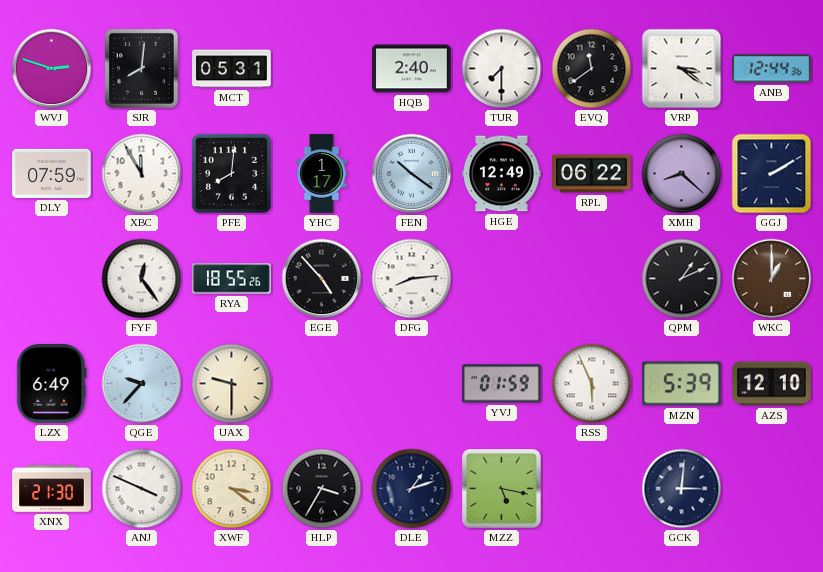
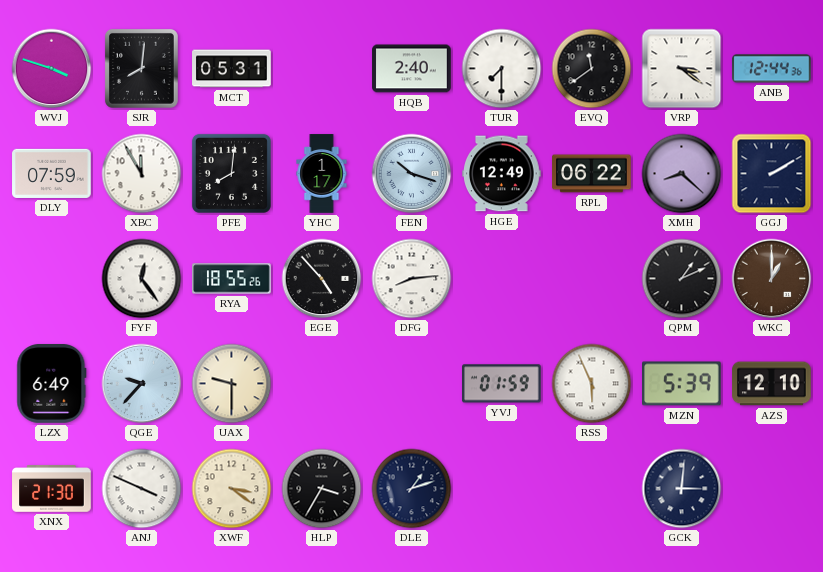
WVJ: 2:48 -> 3:48 (52, 69)
FEN: 10:21 -> 10:18 (412, 174)
MZZ: 5:17 -> none (502, 489)
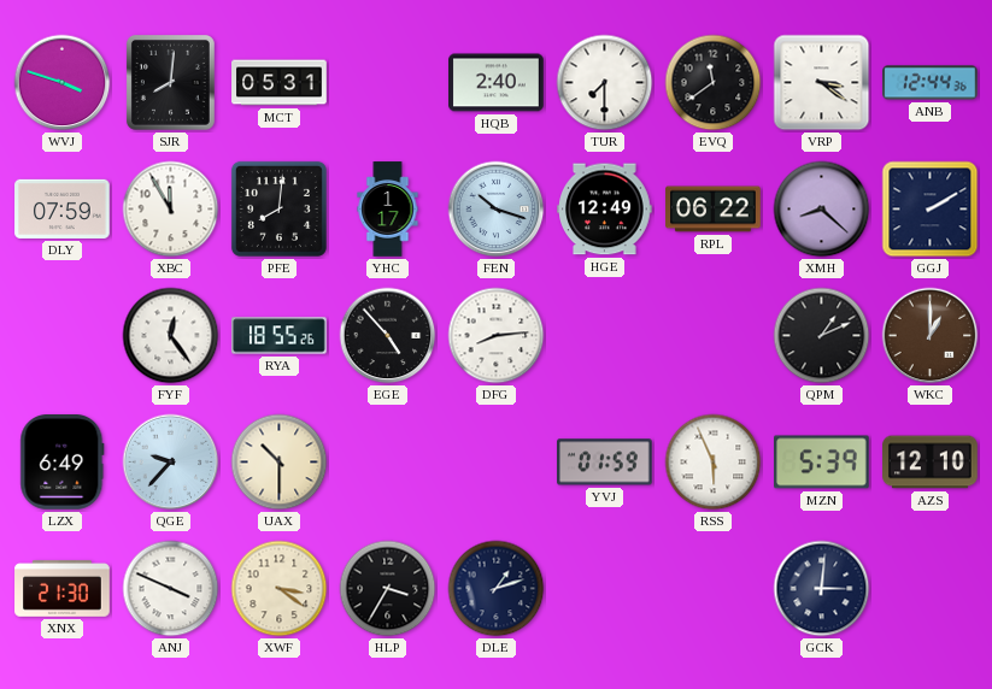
UAX: 9:30 -> 10:30 (280, 463)
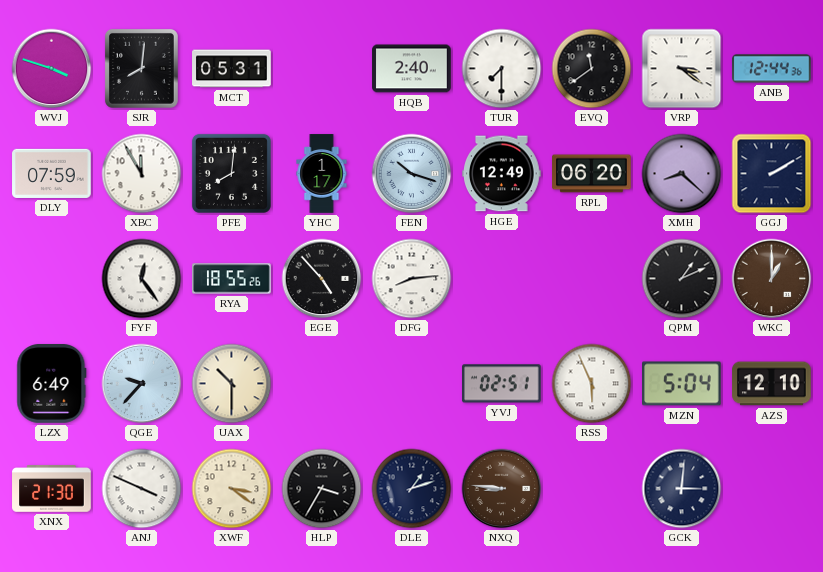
RPL: 06:22 -> 06:20 (592, 174)
YVJ: 01:59 -> 02:51 (502, 384)
MZN: 5:39 -> 5:04 (682, 384)
NXQ: none -> 8:46 (502, 489)
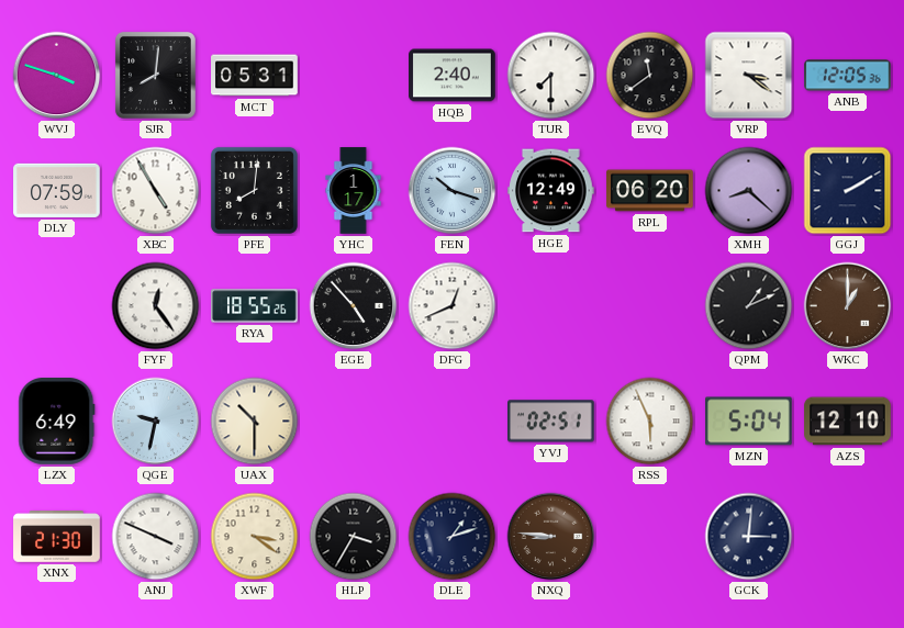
ANB: 12:44 -> 12:05 (848, 76)
XBC: 11:55 -> 4:55 (156, 191)
DFG: 8:14 -> 12:41 (453, 306)
QGE: 9:37 -> 9:32 (156, 422)
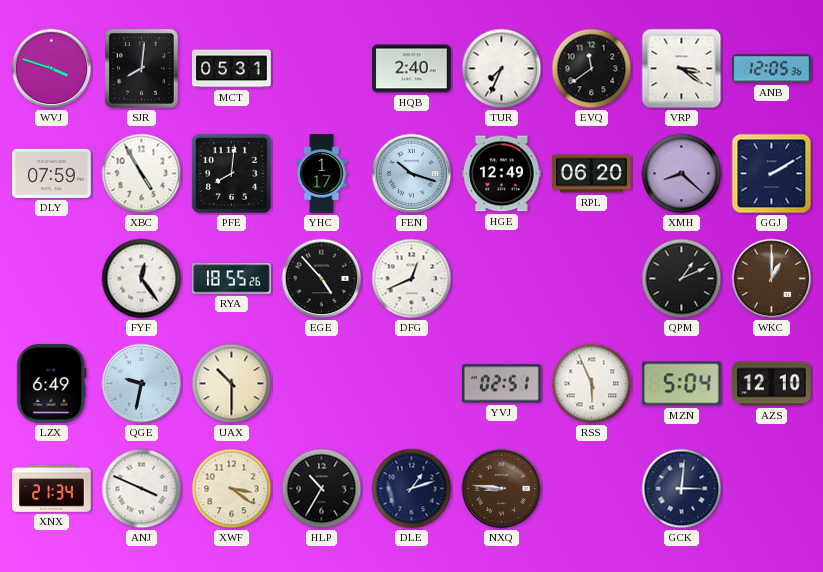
TUR: 7:30 -> 7:34 (502, 69)
XNX: 21:30 -> 21:34 (52, 489)
HLP: 3:35 -> 10:35 (322, 489)
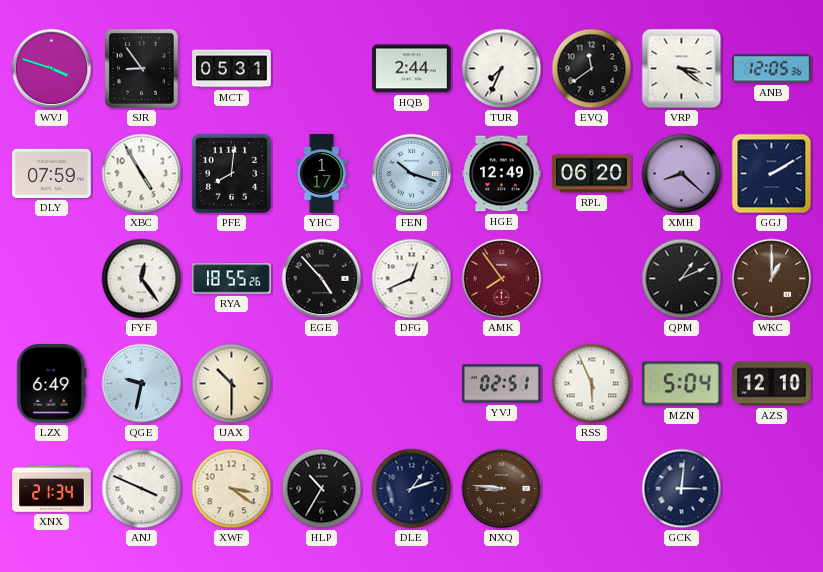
SJR: 8:01 -> 8:54 (141, 68)
HQB: 2:40 -> 2:44 (412, 69)
AMK: none -> 7:54 (502, 279)
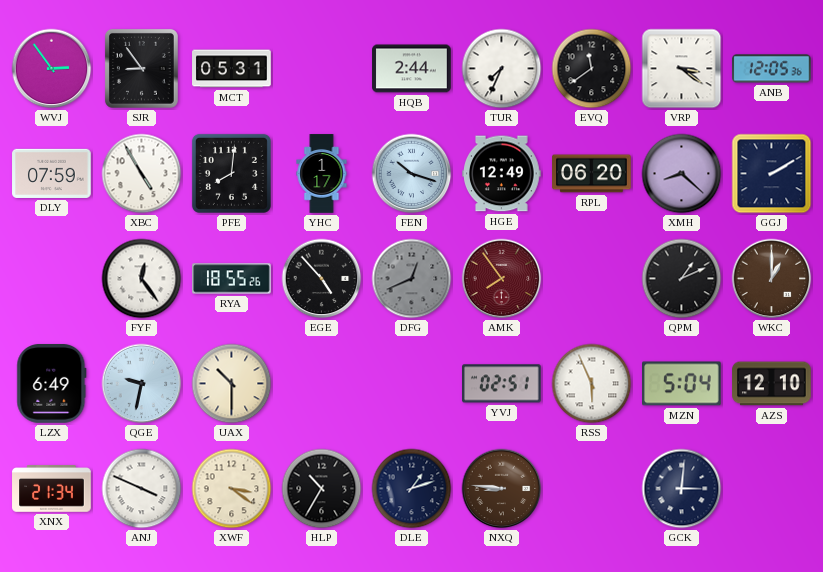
WVJ: 3:48 -> 2:54 (52, 69)
DFG dial: white -> grey (412, 279)
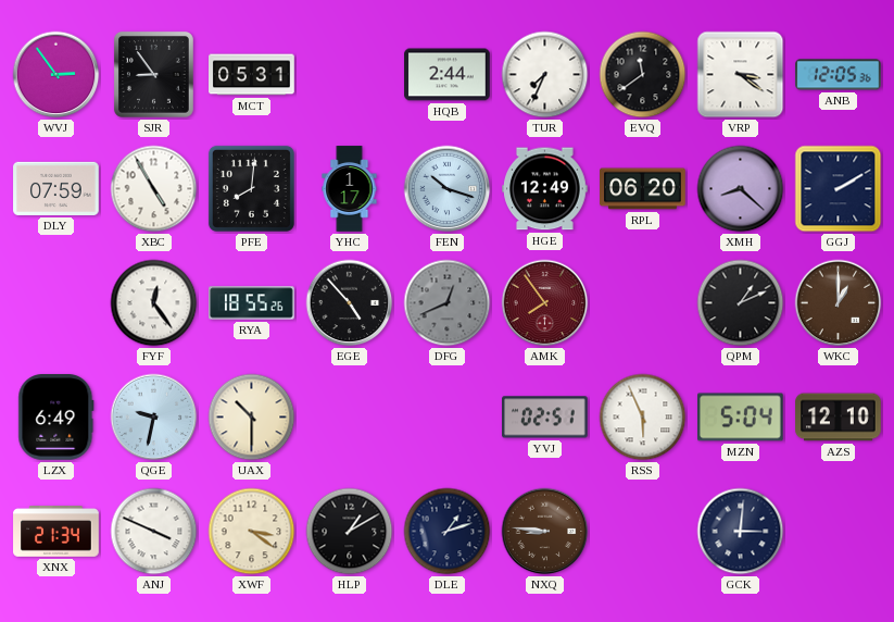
HLP: 10:35 -> 1:10 (350, 532)
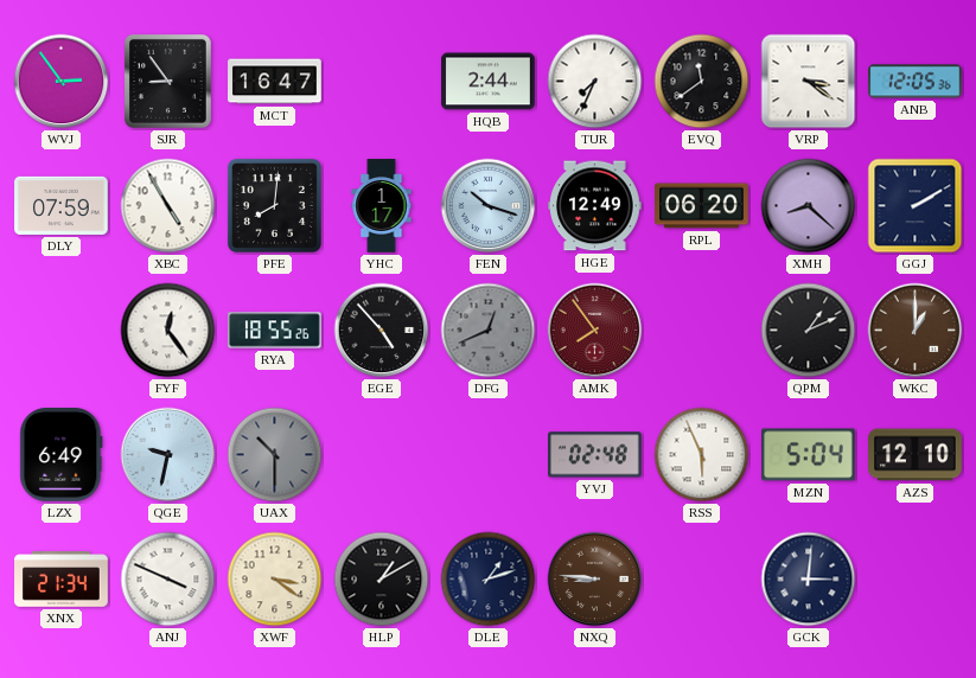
MCT: 05:31 -> 16:47 (275, 82)
UAX dial: cream -> grey (275, 455)
YVJ: 02:51 -> 02:48 (595, 455)
